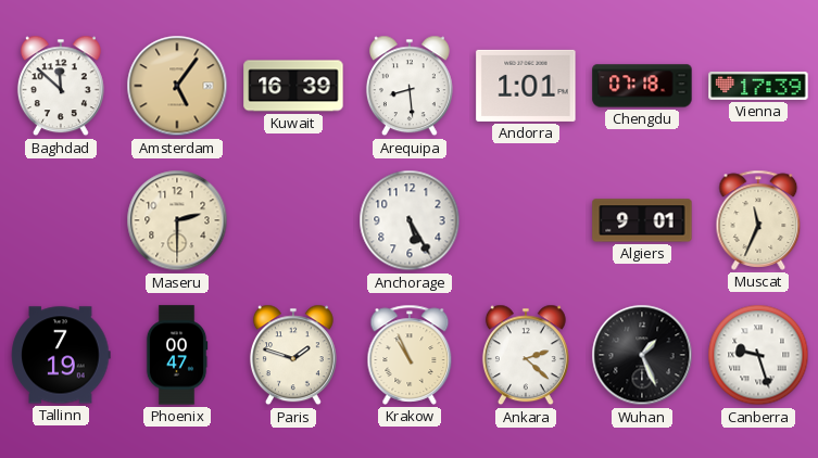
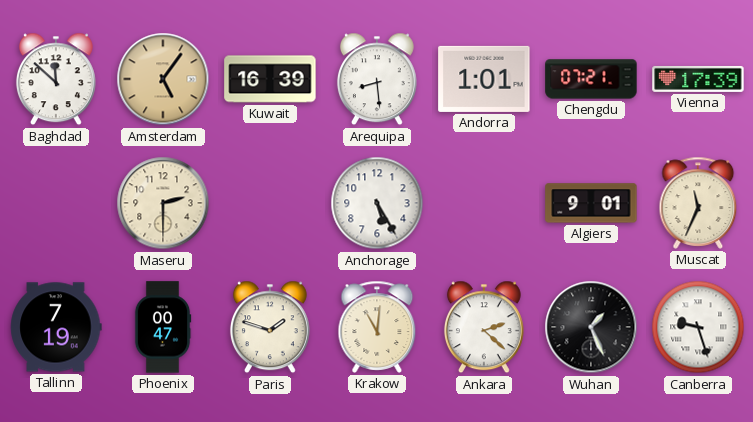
Chengdu: 07:18 -> 07:21 (591, 79)
Krakow: 10:56 -> 11:01 (377, 327)
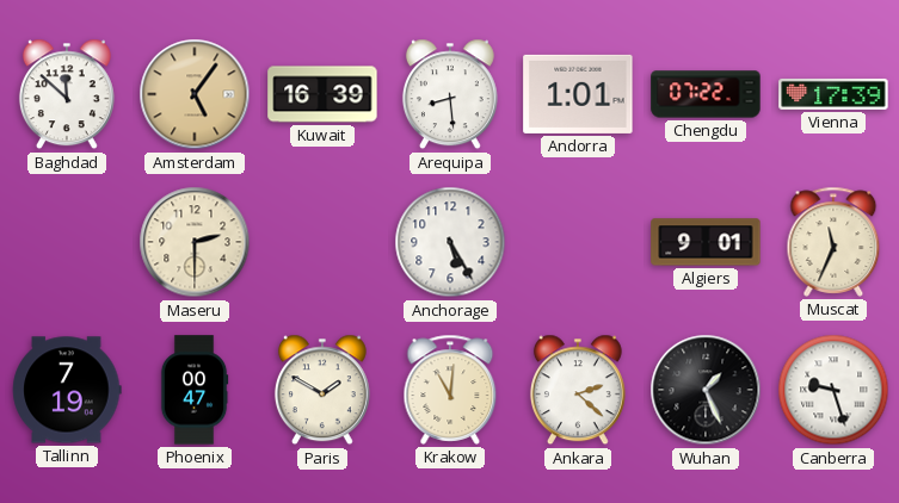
Chengdu: 07:21 -> 07:22 (706, 94)
Paris: 1:48 -> 1:50 (322, 390)
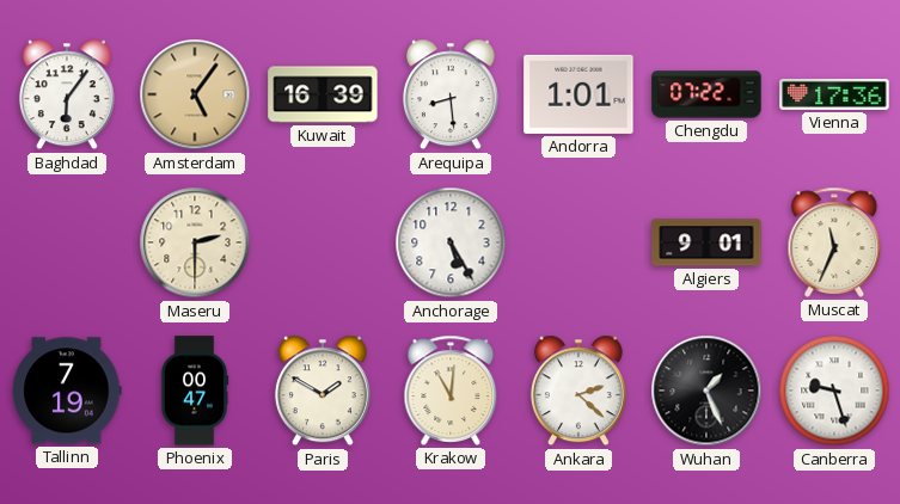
Baghdad: 11:52 -> 6:06 (67, 94)
Vienna: 17:39 -> 17:36 (834, 94)
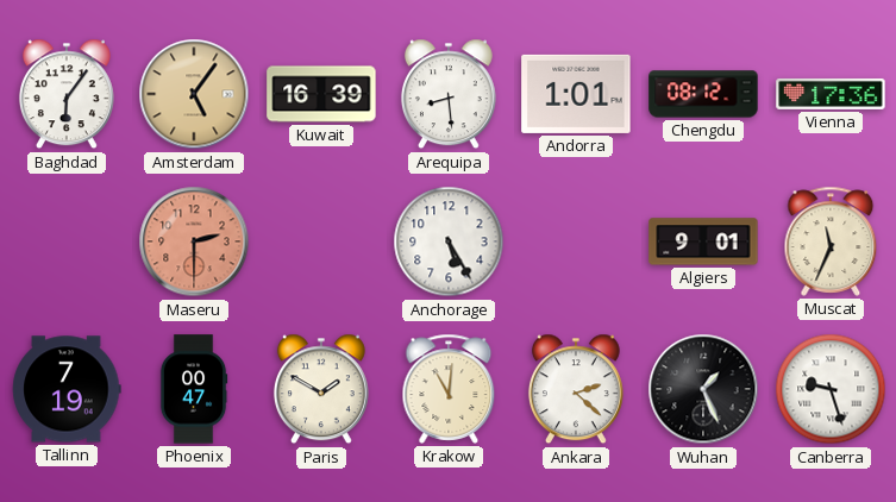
Chengdu: 07:22 -> 08:12 (703, 94)
Maseru dial: cream -> salmon (194, 241)
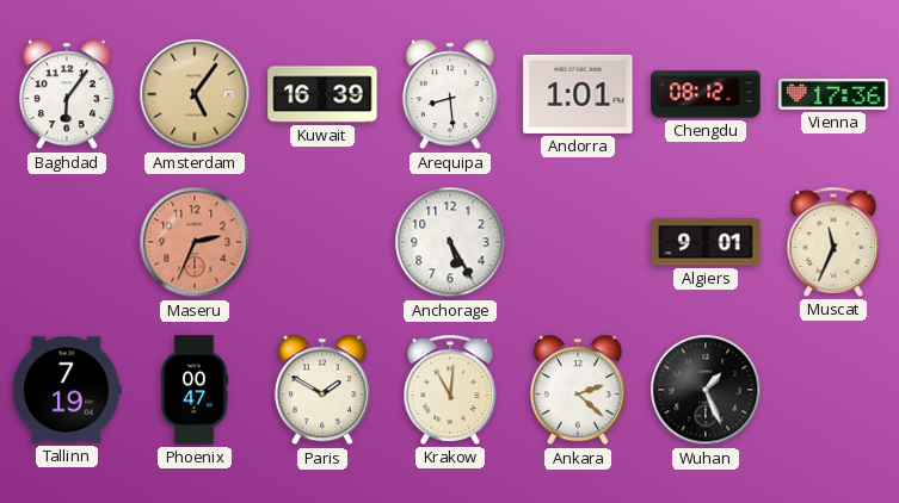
Maseru: 2:30 -> 2:34 (195, 242)
Canberra: 9:27 -> none (831, 389)
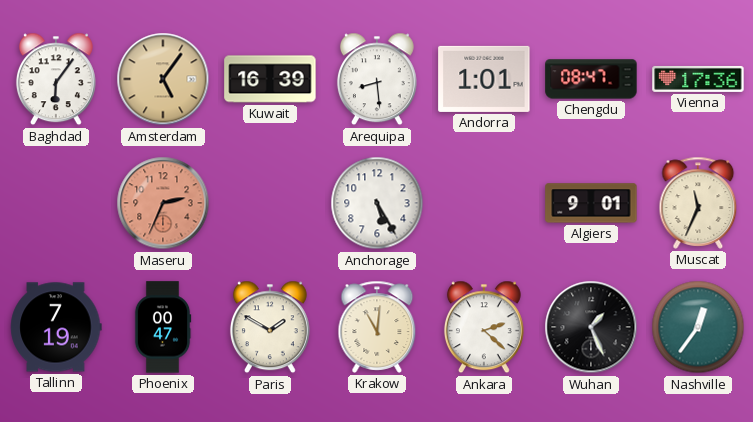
Chengdu: 08:12 -> 08:47 (591, 79)
Nashville: none -> 12:36 (698, 327)
